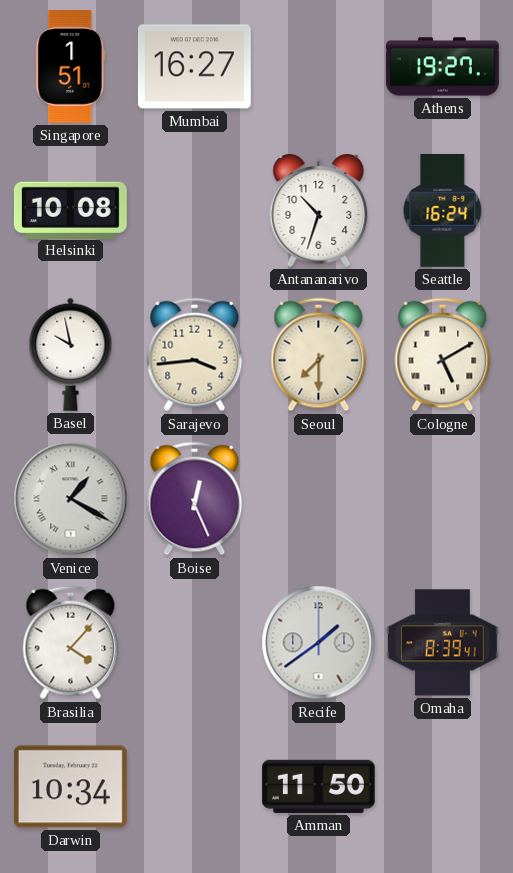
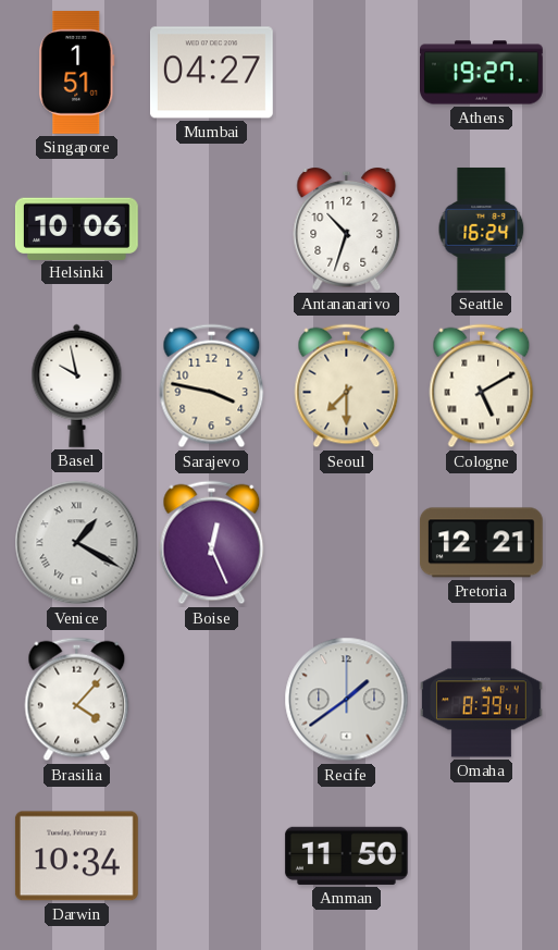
Mumbai: 16:27 -> 04:27 (211, 73)
Helsinki: 10:08 -> 10:06 (76, 229)
Sarajevo: 3:44 -> 3:47 (212, 386)
Pretoria: none -> 12:21 (481, 543)
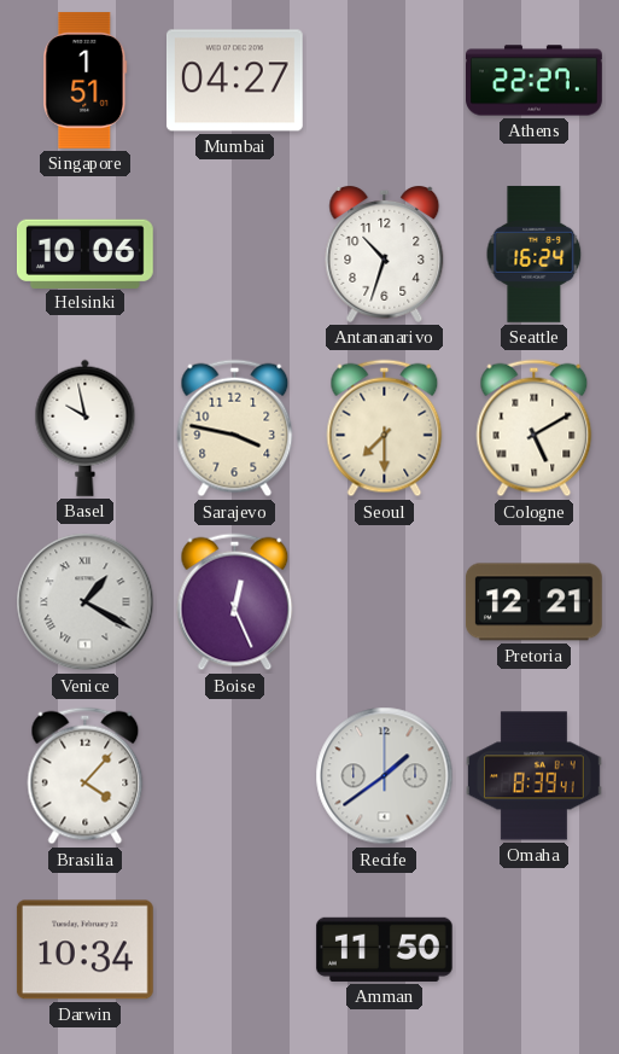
Athens: 19:27 -> 22:27 (535, 81)
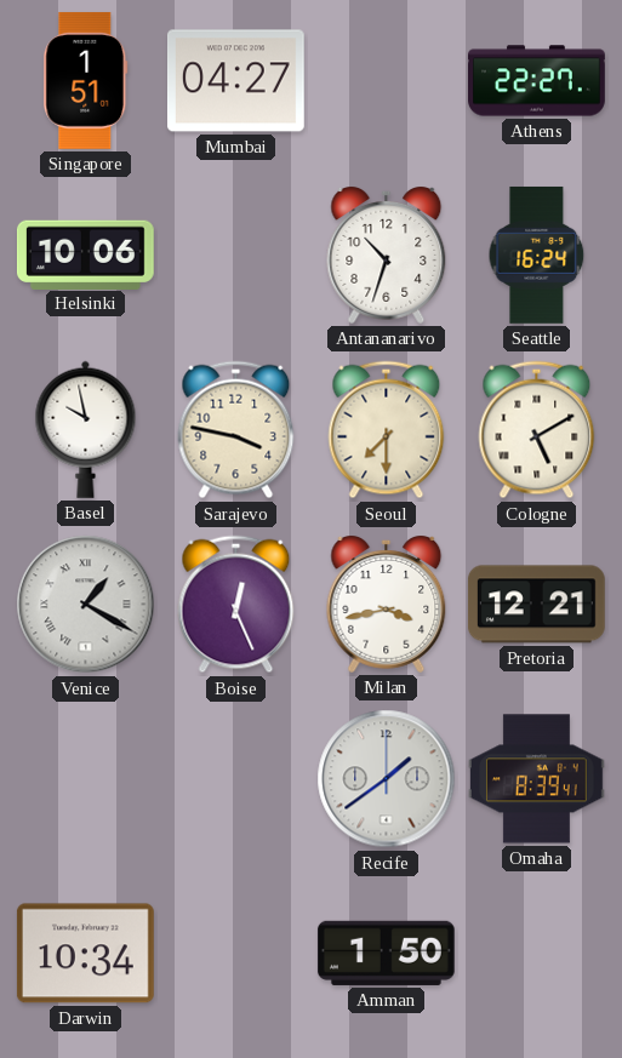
Milan: none -> 3:43 (387, 605)
Brasilia: 4:07 -> none (86, 776)
Amman: 11:50 -> 1:50 (386, 953)
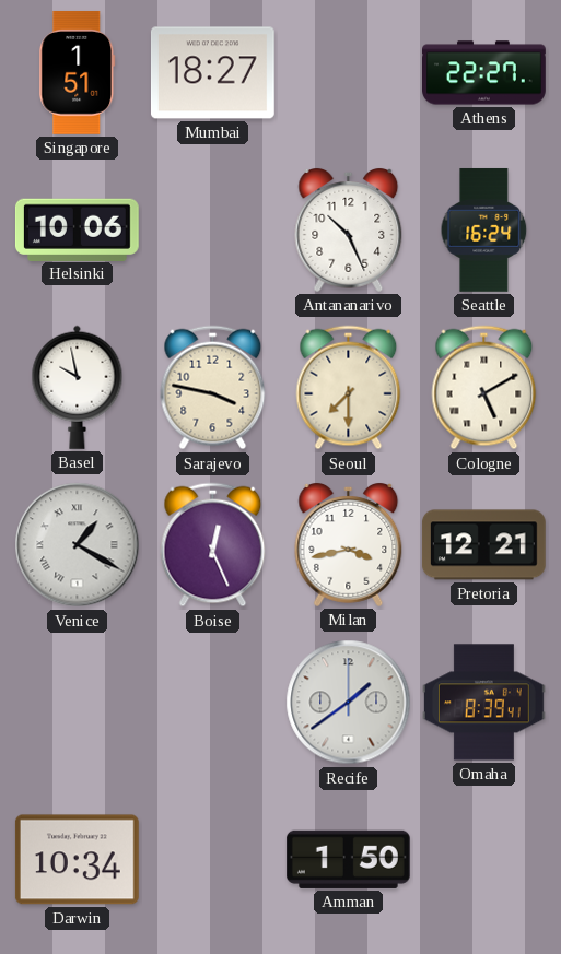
Mumbai: 04:27 -> 18:27 (212, 73)
Antananarivo: 10:33 -> 10:26 (349, 231)
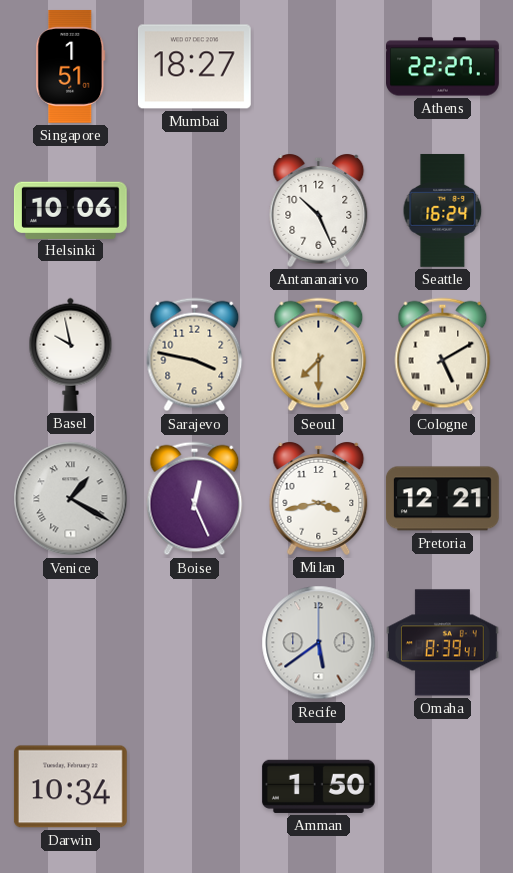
Recife: 1:39 -> 5:39 (319, 643)
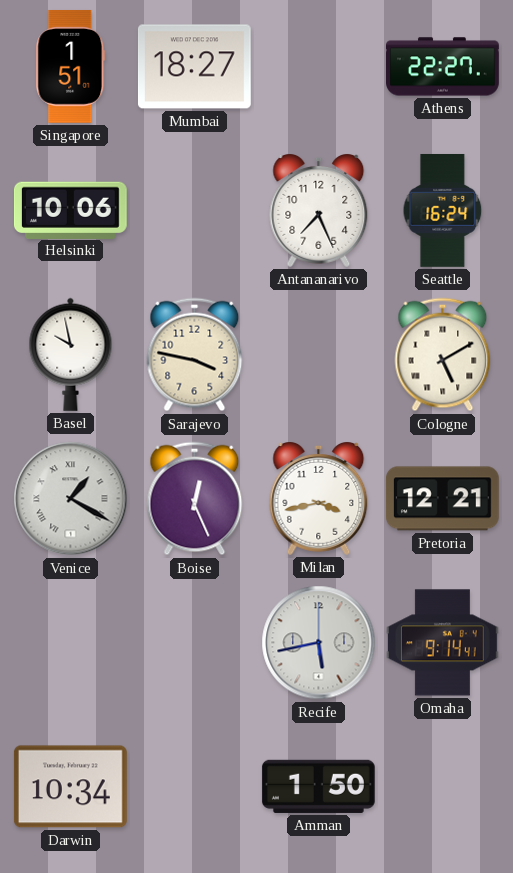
Antananarivo: 10:26 -> 7:26 (319, 211)
Seoul: 7:30 -> none (319, 355)
Recife: 5:39 -> 5:43 (319, 643)
Omaha: 8:39 -> 9:14 (442, 643)
